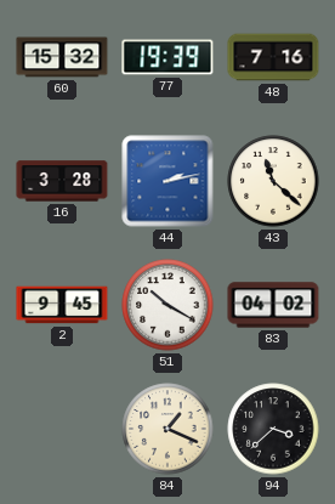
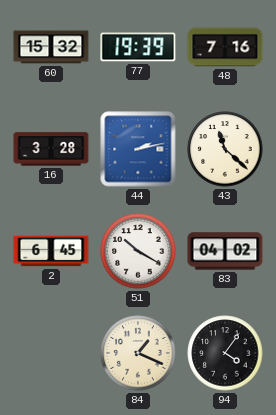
2: 9:45 -> 6:45 (51, 251)
94: 3:38 -> 4:06 (225, 353)
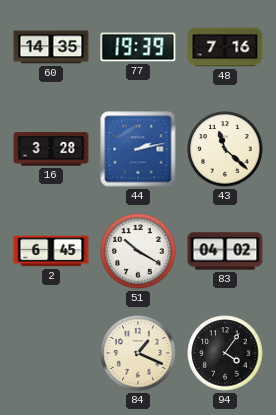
60: 15:32 -> 14:35 (51, 47)
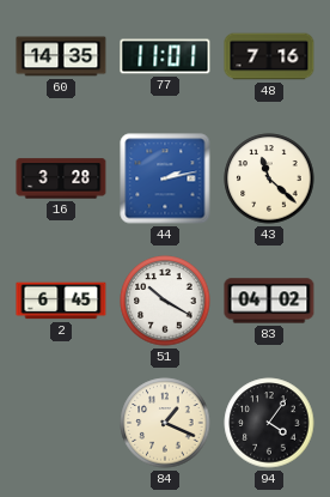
77: 19:39 -> 11:01 (165, 56)
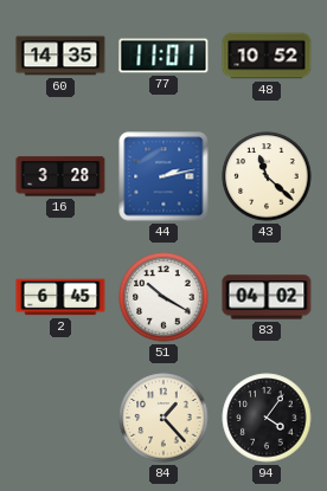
48: 7:16 -> 10:52 (267, 56)
84: 1:19 -> 1:23 (163, 418)
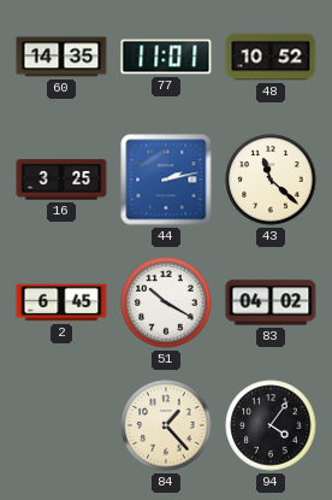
16: 3:28 -> 3:25 (61, 180)
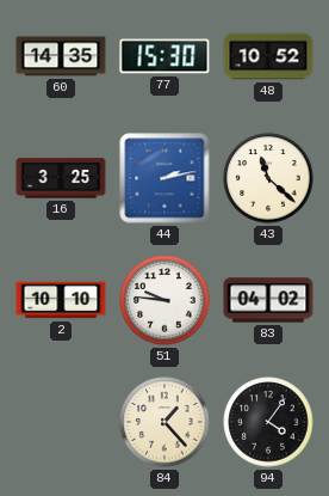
77: 11:01 -> 15:30 (164, 56)
2: 6:45 -> 10:10 (61, 300)
51: 10:20 -> 9:46 (164, 300)
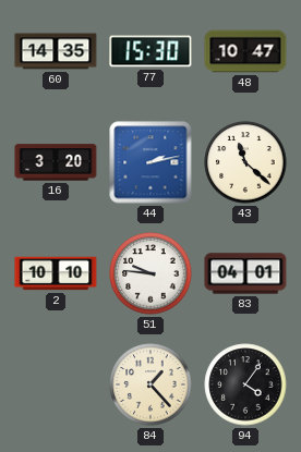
48: 10:52 -> 10:47 (245, 51)
16: 3:25 -> 3:20 (56, 162)
83: 04:02 -> 04:01 (245, 273)
